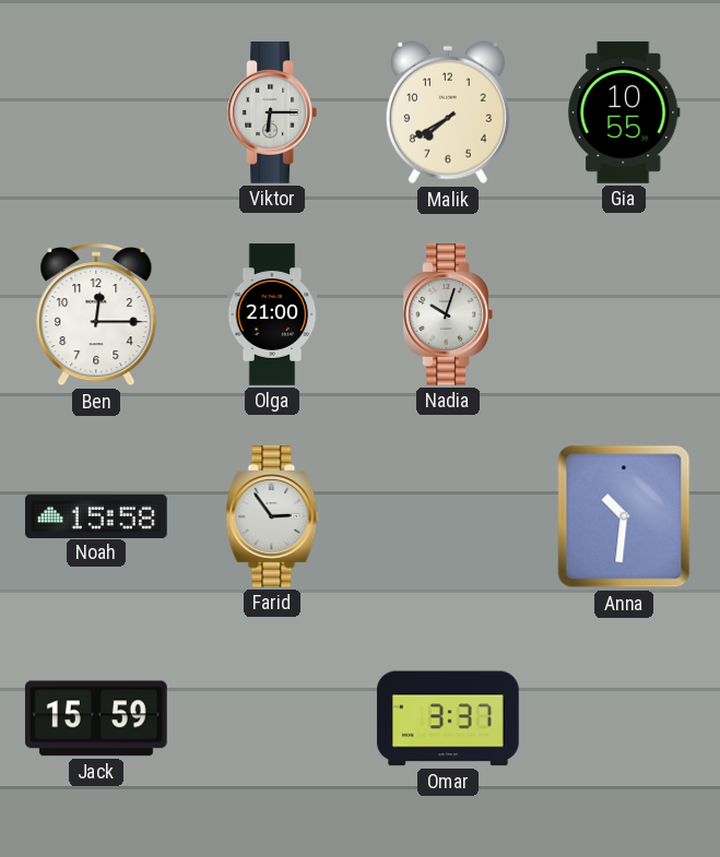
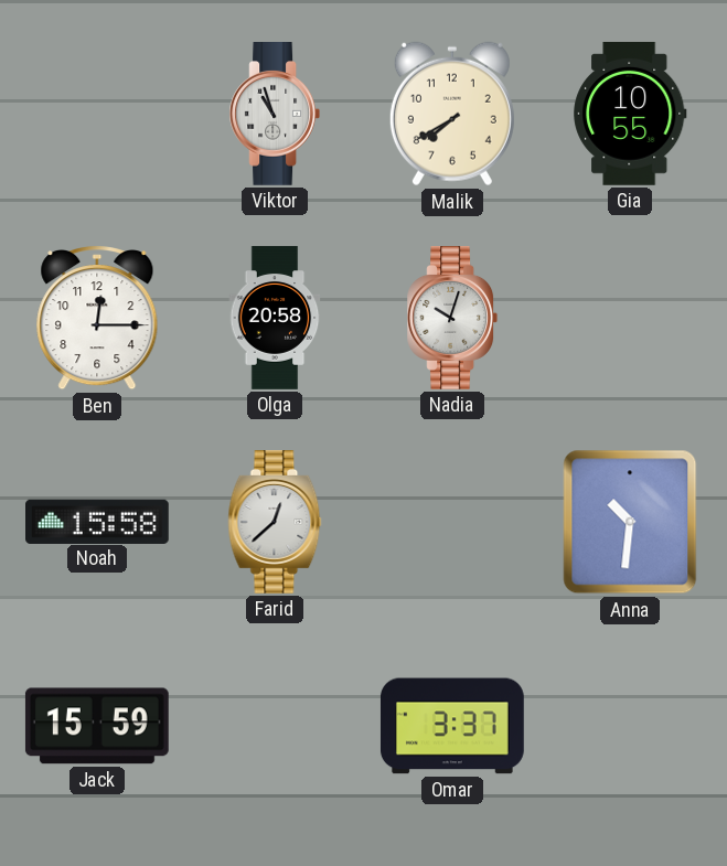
Viktor: 6:15 -> 10:57 (275, 115)
Olga: 21:00 -> 20:58 (275, 318)
Farid: 2:54 -> 12:38 (275, 523)
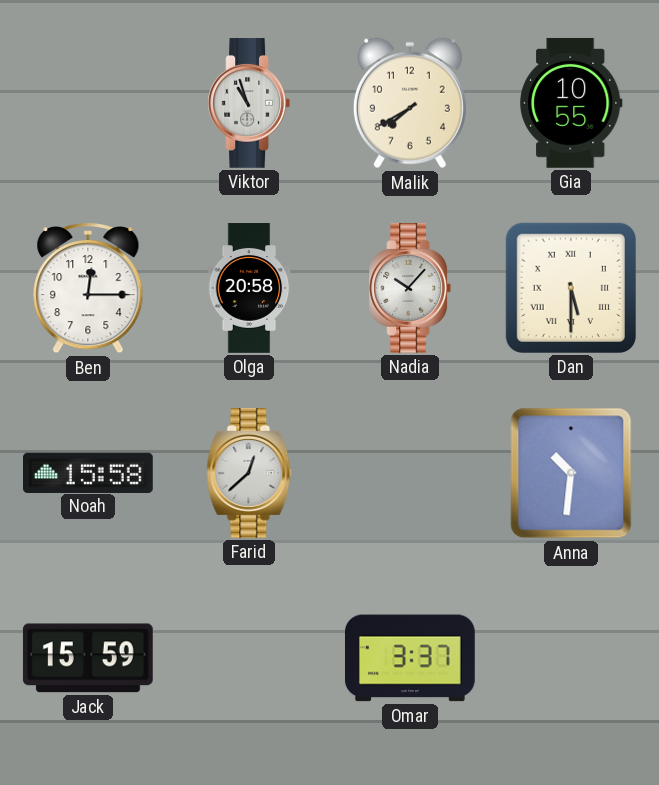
Nadia: 10:03 -> 10:07 (410, 289)
Dan: none -> 5:30 (571, 288)
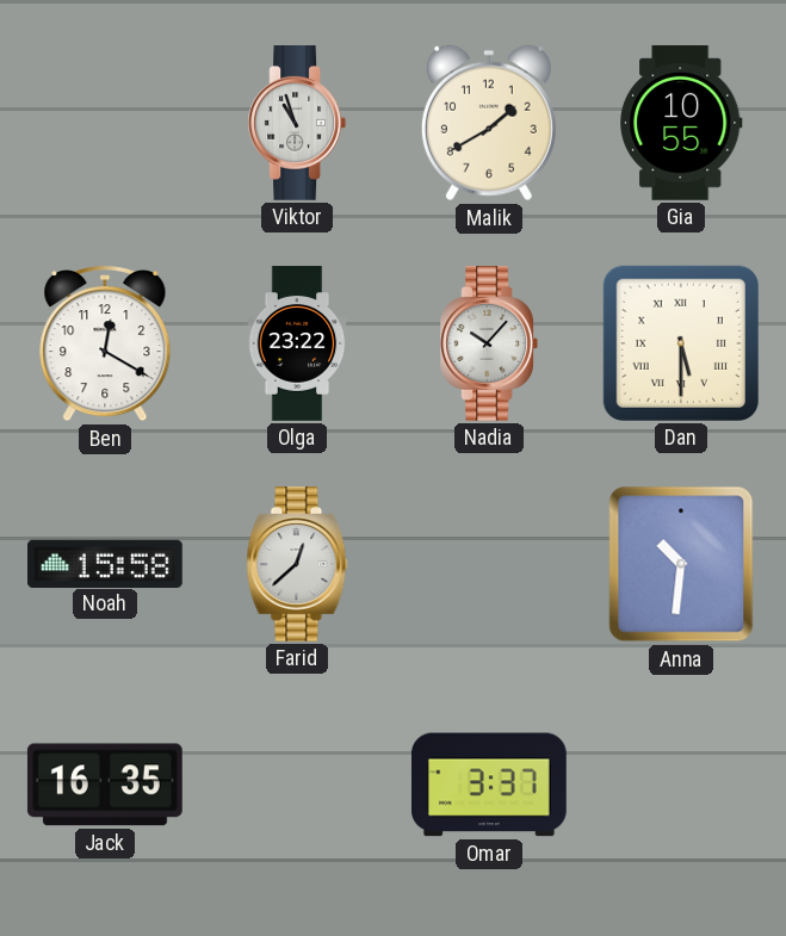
Malik: 7:40 -> 1:40 (489, 123)
Ben: 12:15 -> 12:20 (105, 345)
Olga: 20:58 -> 23:22 (297, 343)
Jack: 15:59 -> 16:35 (105, 785)
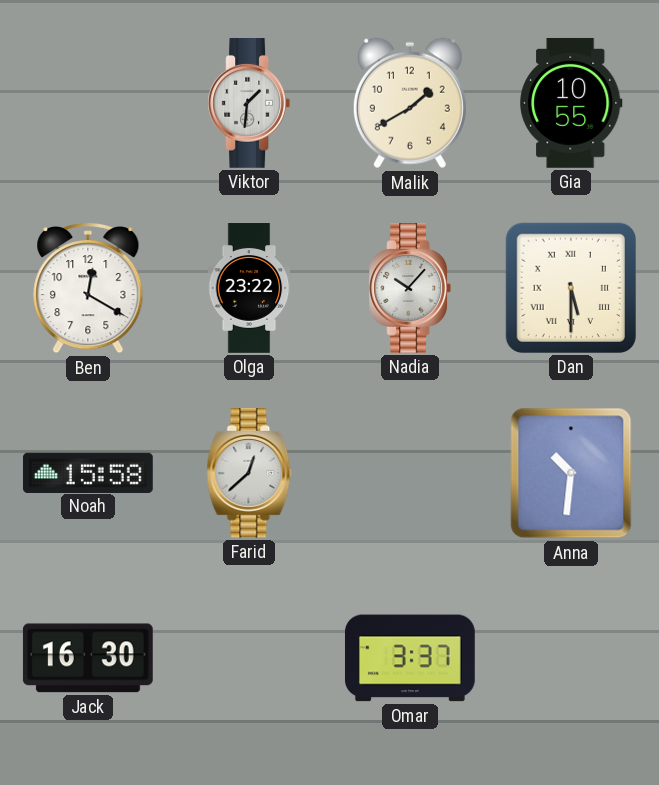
Viktor: 10:57 -> 1:31 (249, 104)
Jack: 16:35 -> 16:30 (88, 658)
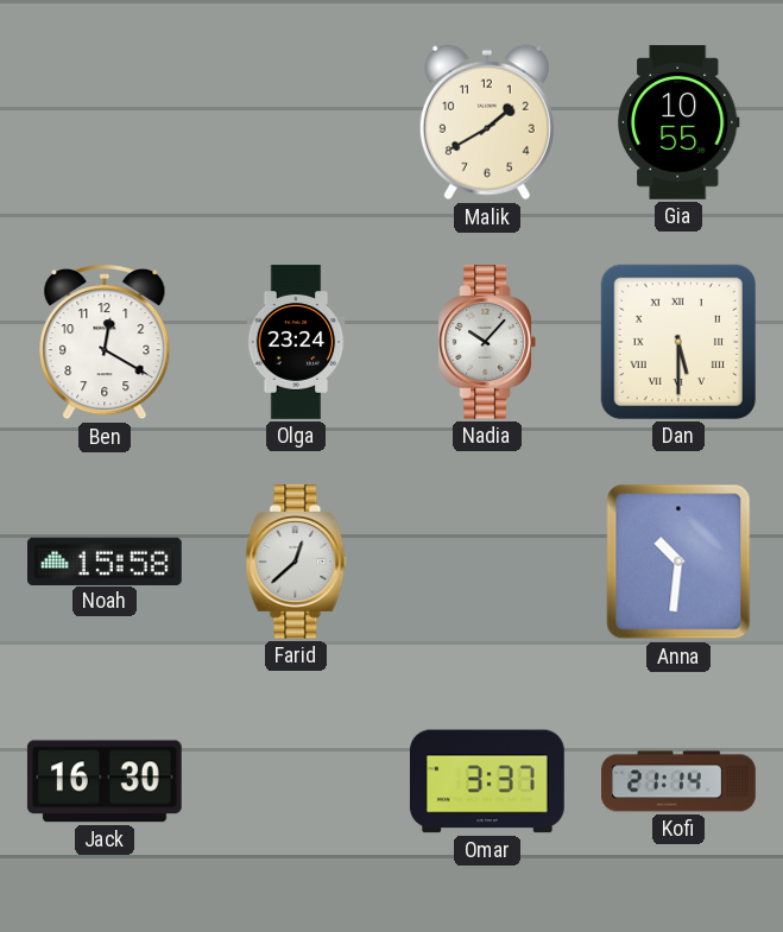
Viktor: 1:31 -> none (249, 104)
Olga: 23:22 -> 23:24 (296, 342)
Kofi: none -> 21:14 (678, 781)
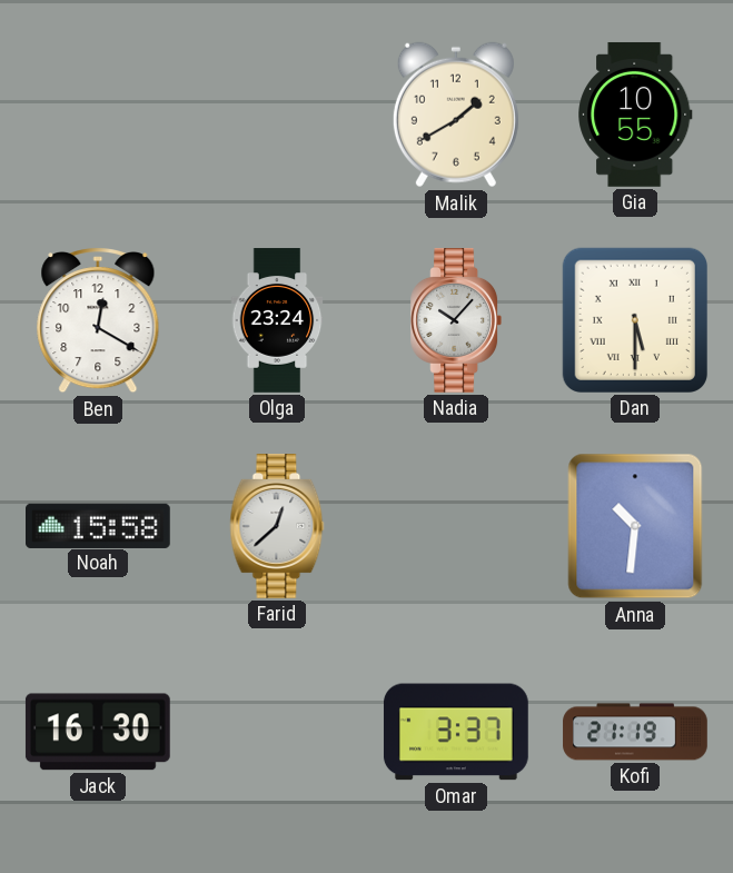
Kofi: 21:14 -> 21:19 (635, 732)
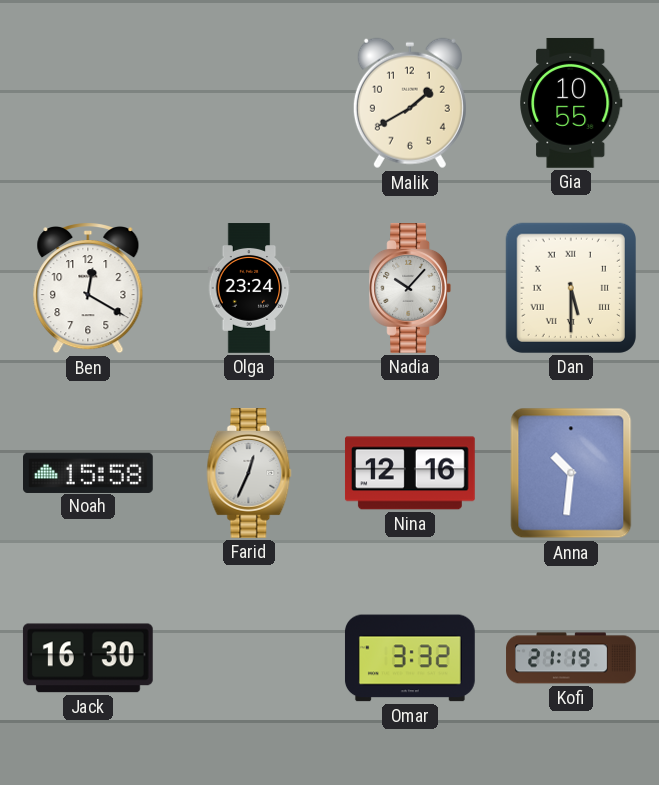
Farid: 12:38 -> 12:34 (249, 474)
Nina: none -> 12:16 (410, 473)
Omar: 3:37 -> 3:32 (410, 658)
